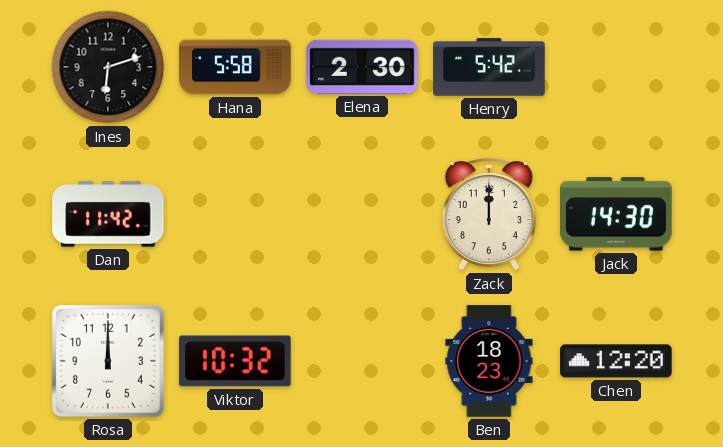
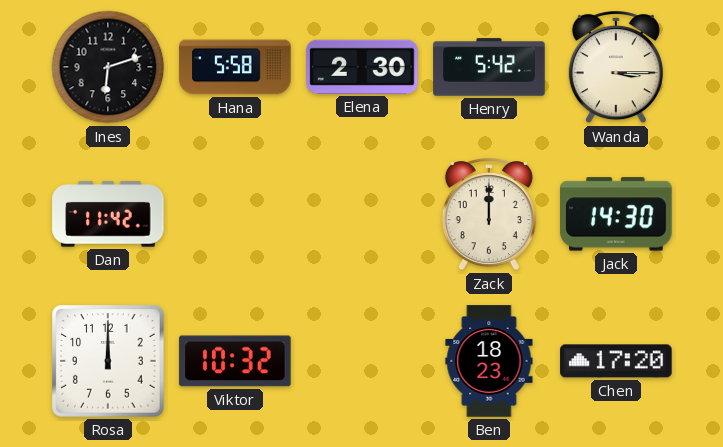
Wanda: none -> 3:15 (616, 68)
Chen: 12:20 -> 17:20 (616, 361)
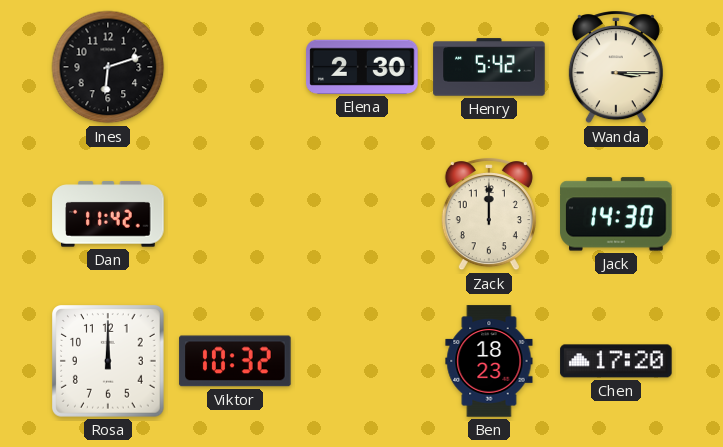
Hana: 5:58 -> none (235, 67)
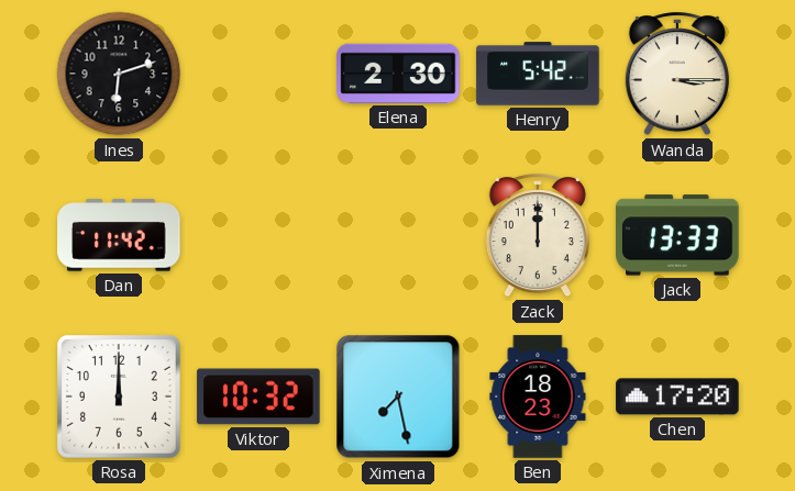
Jack: 14:30 -> 13:33 (677, 235)
Ximena: none -> 7:28 (398, 397)
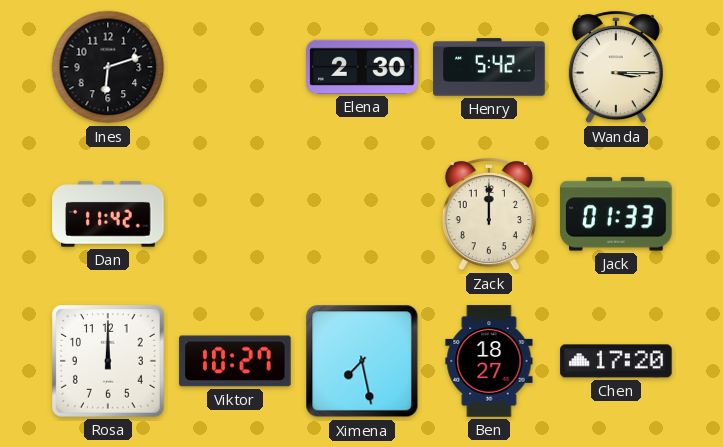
Jack: 13:33 -> 01:33 (616, 214)
Viktor: 10:32 -> 10:27 (235, 361)
Ben: 18:23 -> 18:27 (489, 361)
